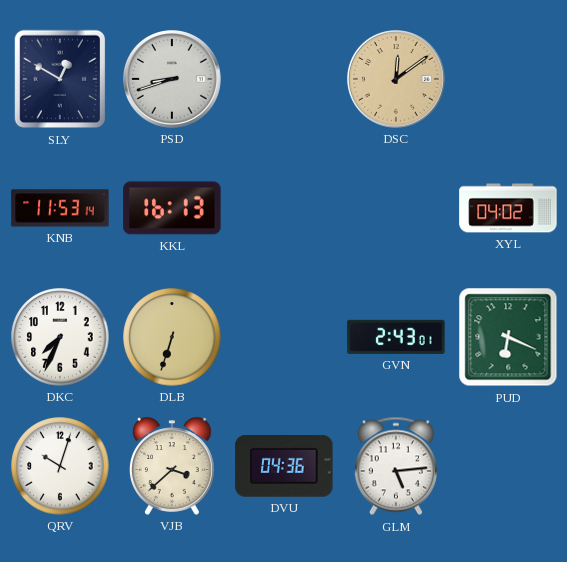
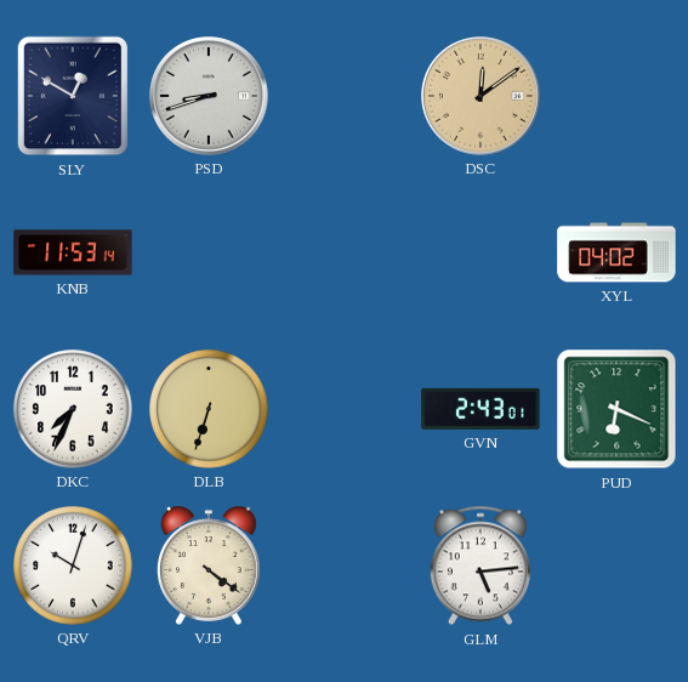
KKL: 16:13 -> none (172, 208)
VJB: 3:38 -> 4:21 (209, 566)
DVU: 04:36 -> none (284, 467)
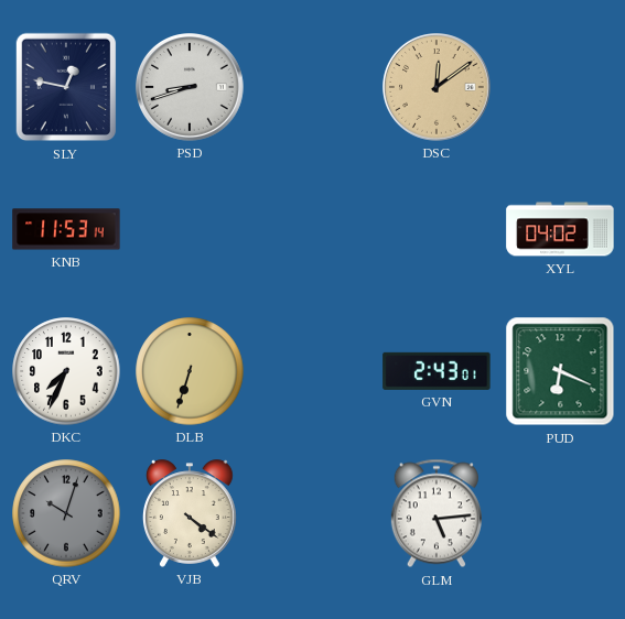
SLY: 12:50 -> 12:47 (66, 87)
QRV dial: white -> grey (66, 513)
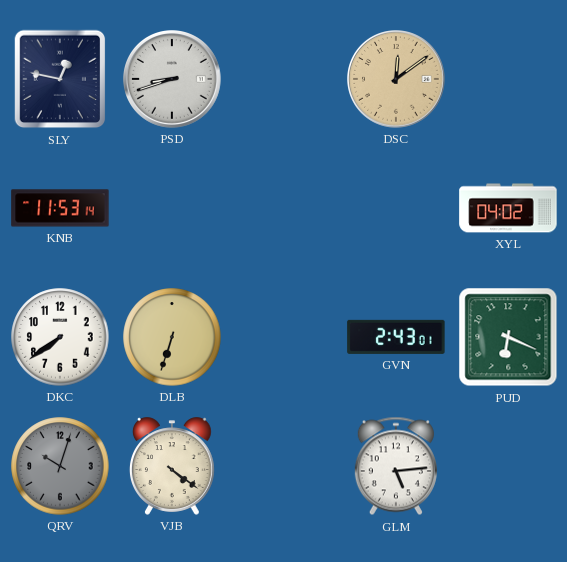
DKC: 7:34 -> 7:39 (60, 337)
